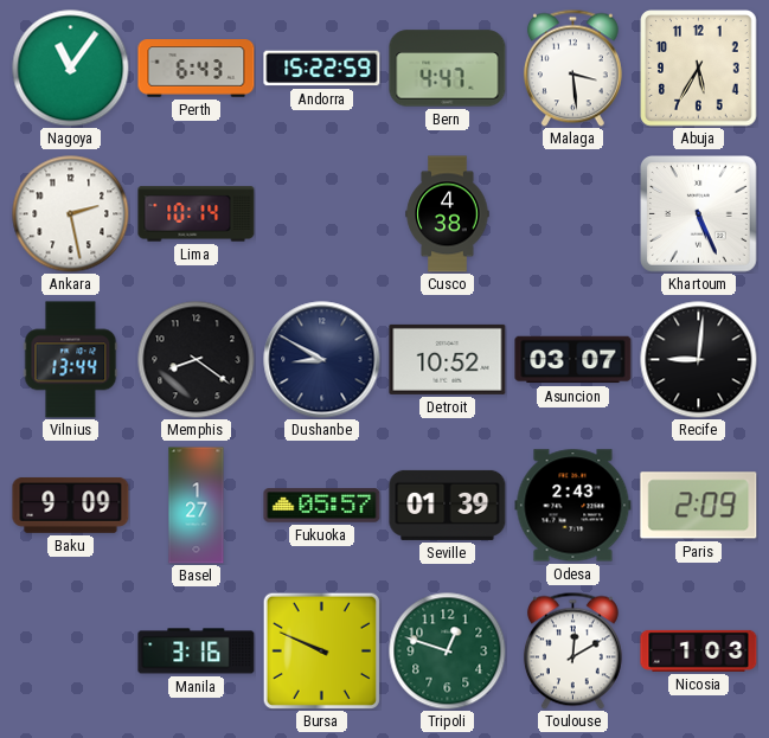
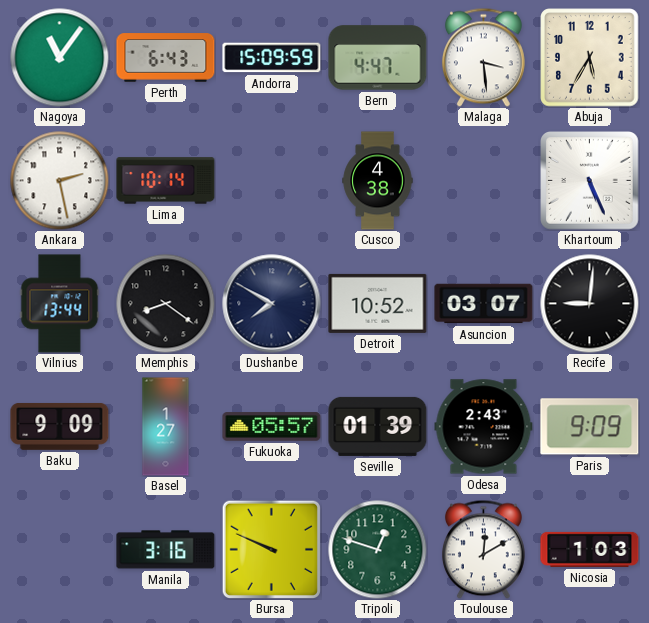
Andorra: 15:22 -> 15:09 (272, 58)
Dushanbe: 8:50 -> 7:50 (272, 304)
Paris: 2:09 -> 9:09 (590, 427)
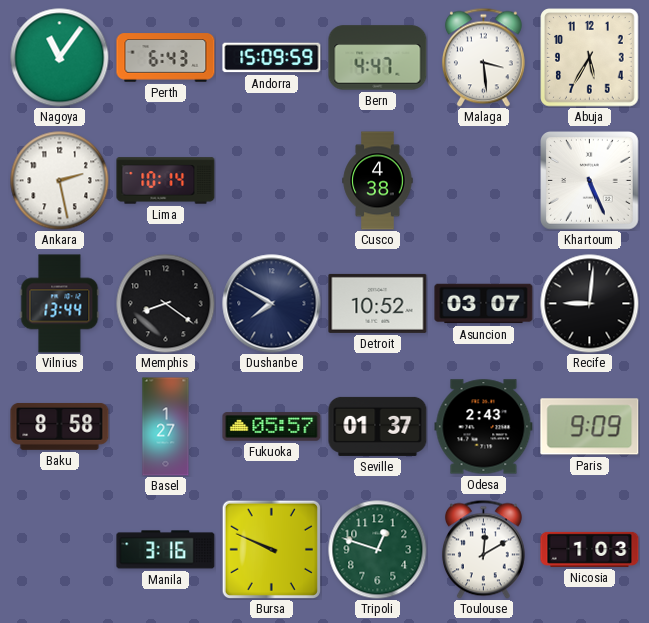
Baku: 9:09 -> 8:58 (60, 426)
Seville: 01:39 -> 01:37 (378, 426)
